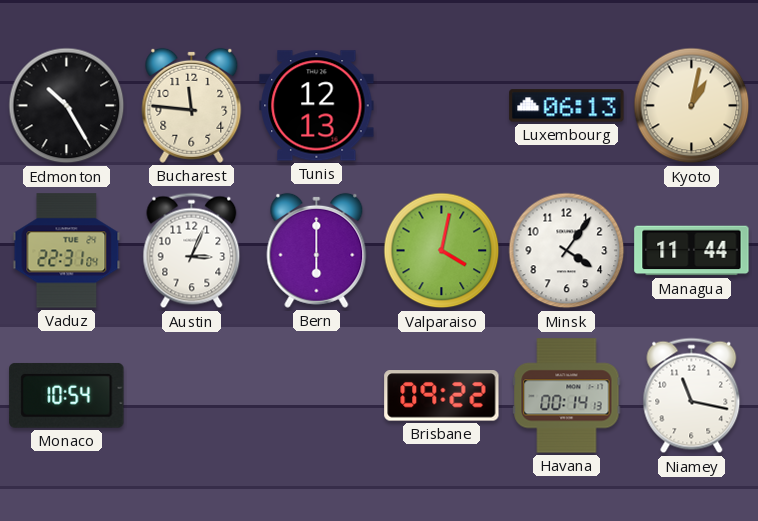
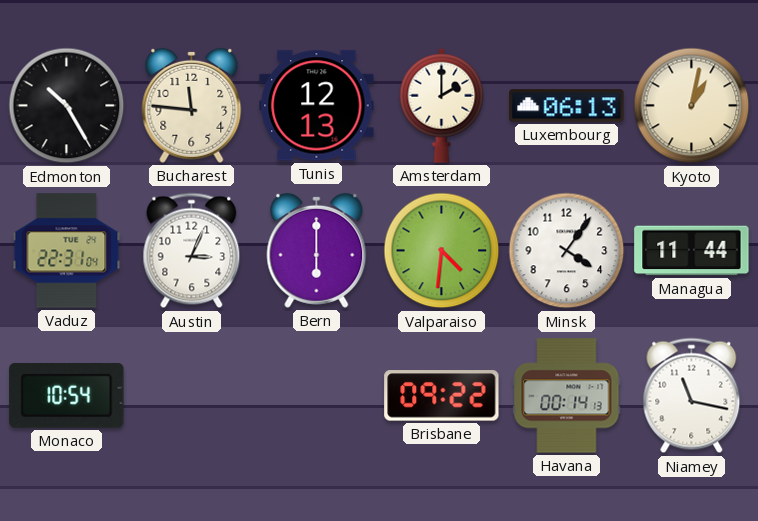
Amsterdam: none -> 2:00 (442, 105)
Valparaiso: 4:02 -> 4:31 (442, 251)
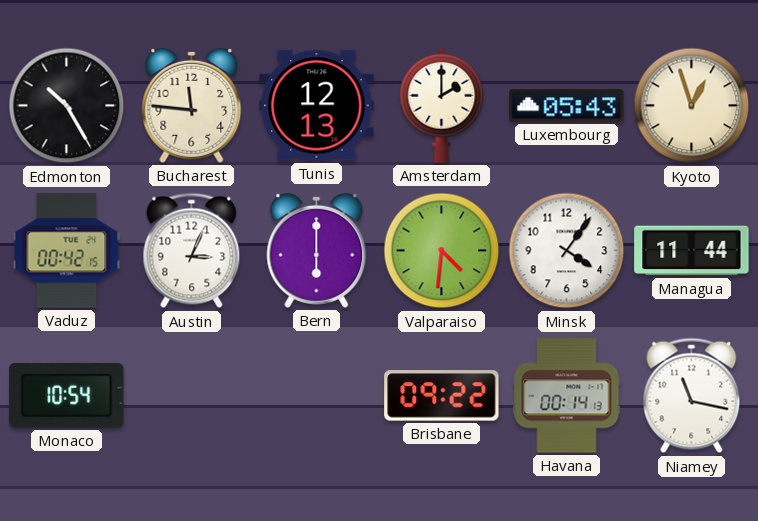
Luxembourg: 06:13 -> 05:43 (567, 106)
Kyoto: 1:02 -> 12:57 (692, 106)
Vaduz: 22:31 -> 00:42 (67, 251)
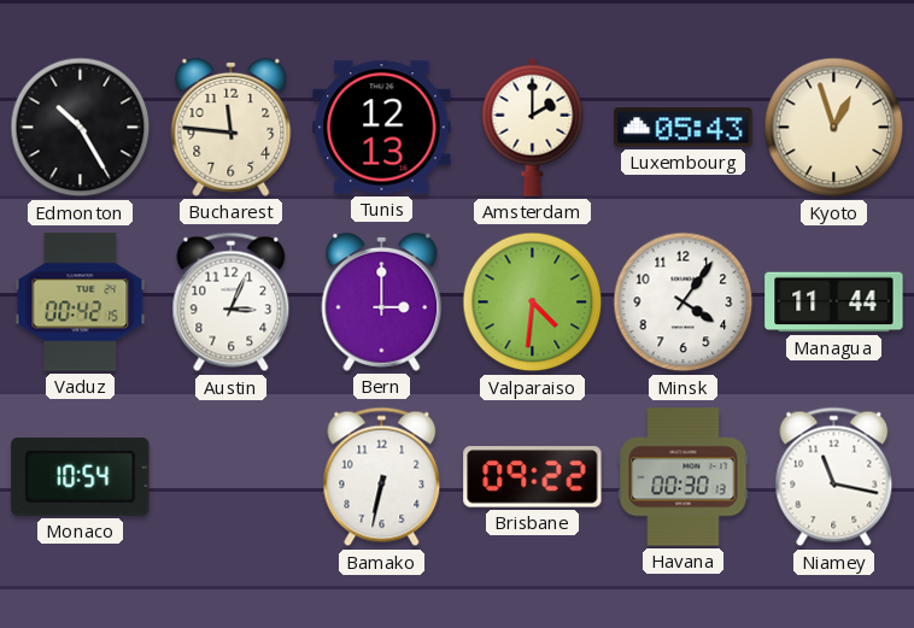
Bern: 6:00 -> 3:00 (382, 301)
Bamako: none -> 6:32 (382, 477)
Havana: 00:14 -> 00:30 (684, 477)
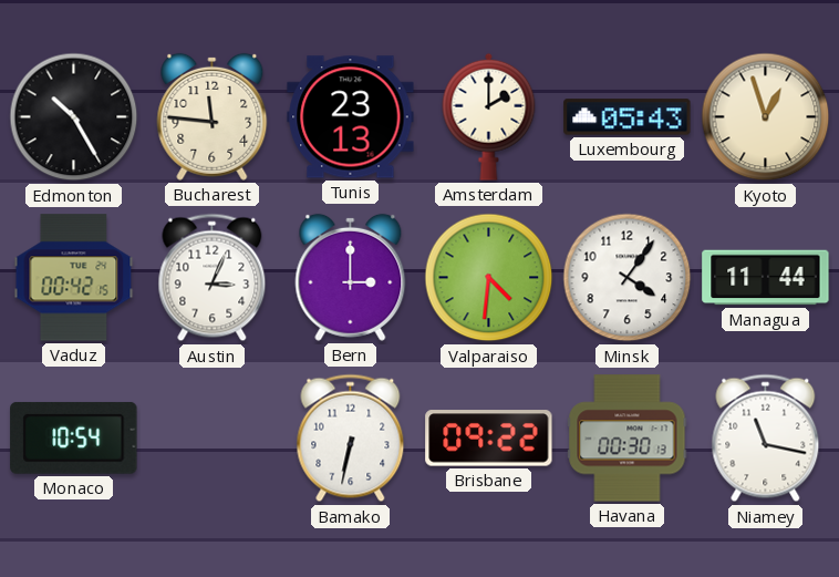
Tunis: 12:13 -> 23:13 (351, 117)
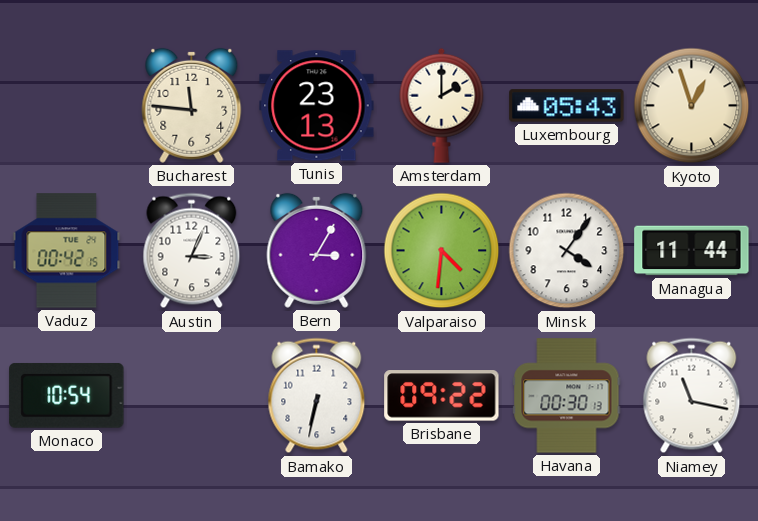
Edmonton: 10:25 -> none (74, 117)
Bern: 3:00 -> 3:05 (317, 250)
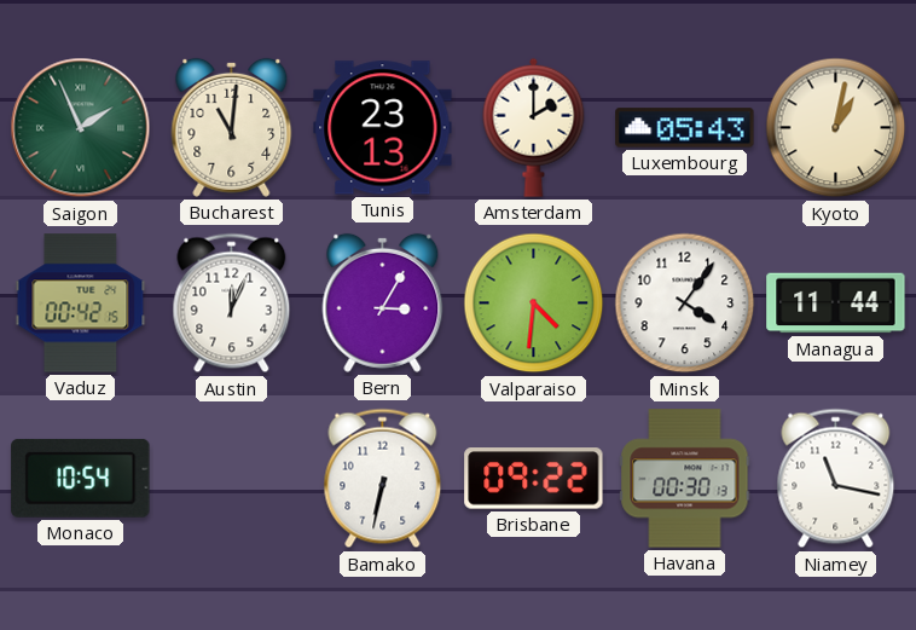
Saigon: none -> 1:56 (81, 128)
Bucharest: 11:46 -> 11:01 (232, 127)
Kyoto: 12:57 -> 1:02 (836, 128)
Austin: 3:04 -> 12:04 (232, 304)
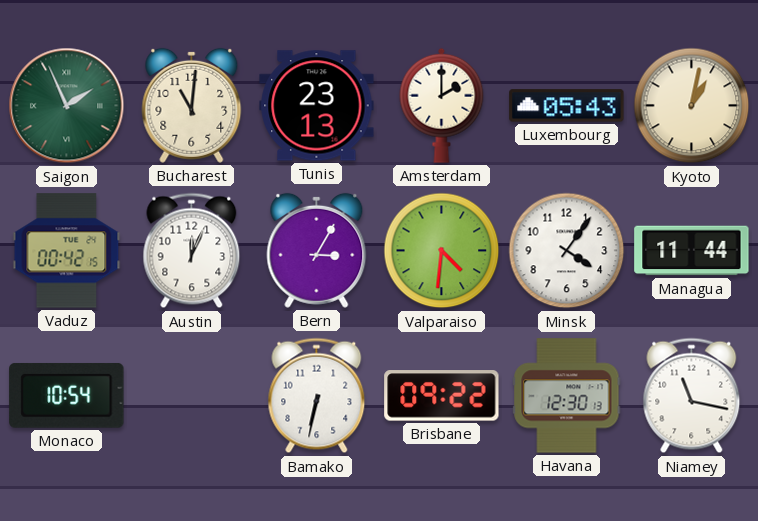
Havana: 00:30 -> 12:30 (567, 396)
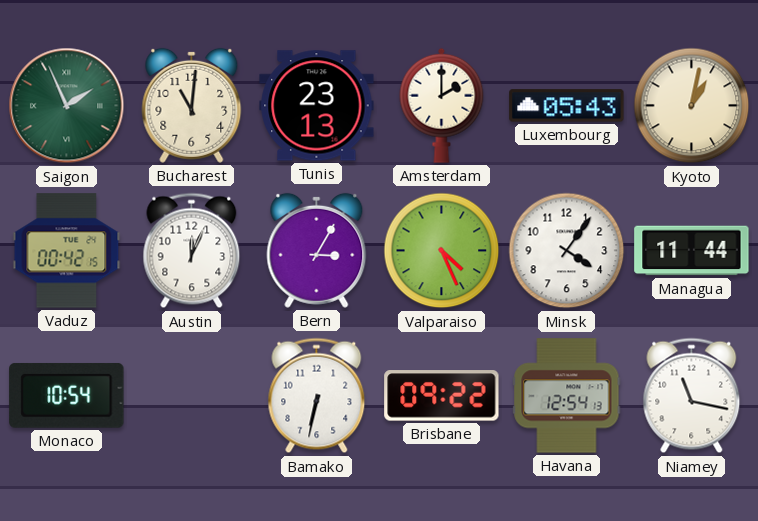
Valparaiso: 4:31 -> 4:26 (442, 251)
Havana: 12:30 -> 12:54 (567, 396)
